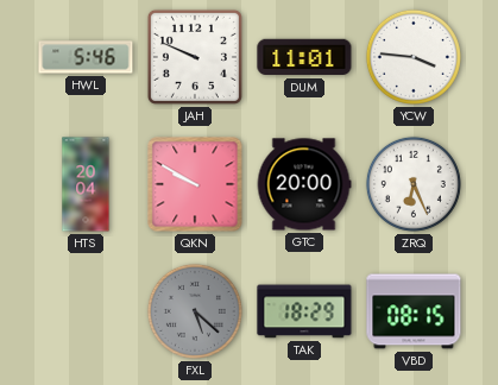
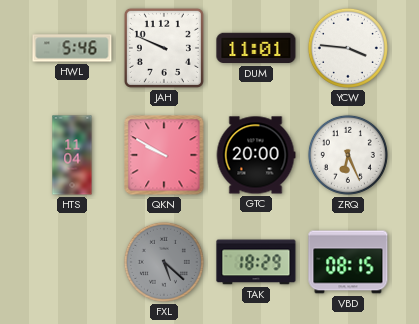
HTS: 20:04 -> 11:04 (72, 155)
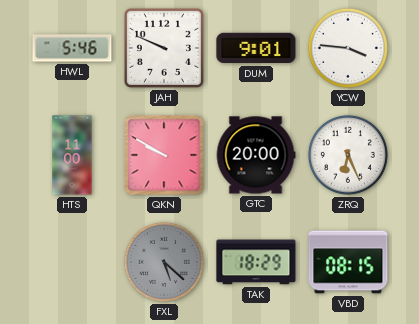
DUM: 11:01 -> 9:01 (256, 48)
HTS: 11:04 -> 11:00 (72, 155)
